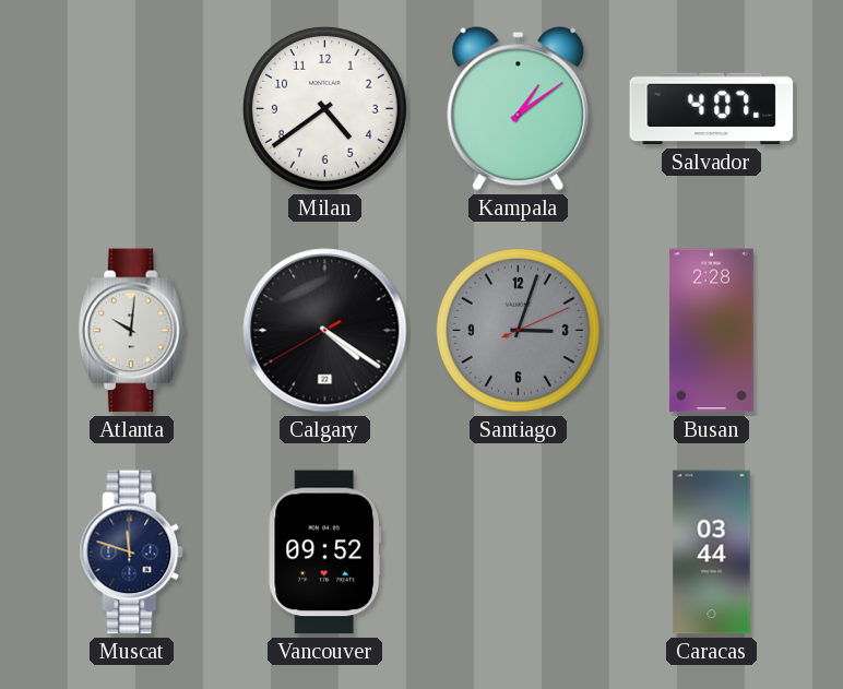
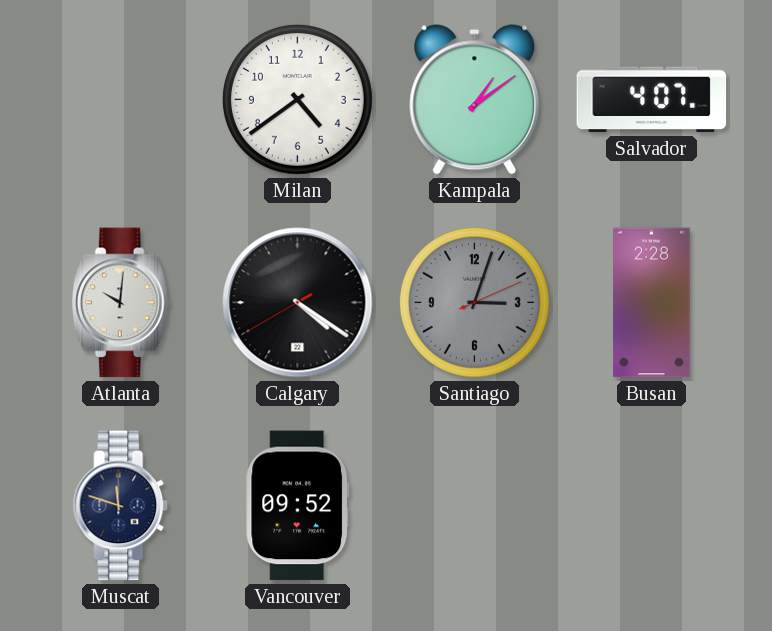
Caracas: 03:44 -> none (712, 553)
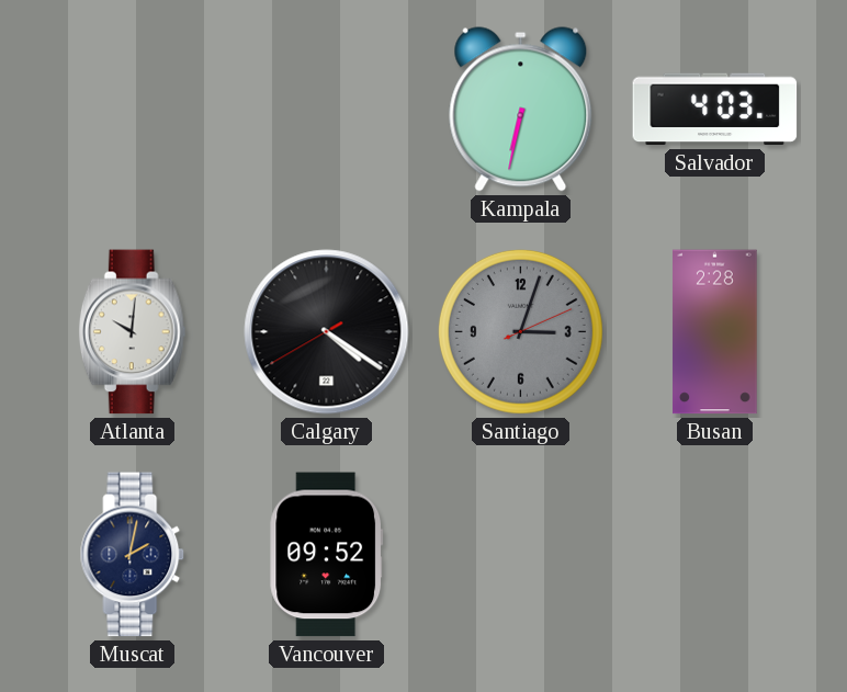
Milan: 4:39 -> none (297, 99)
Kampala: 1:09 -> 6:32 (521, 110)
Salvador: 4:07 -> 4:03 (715, 110)
Muscat: 11:48 -> 2:02 (133, 555)
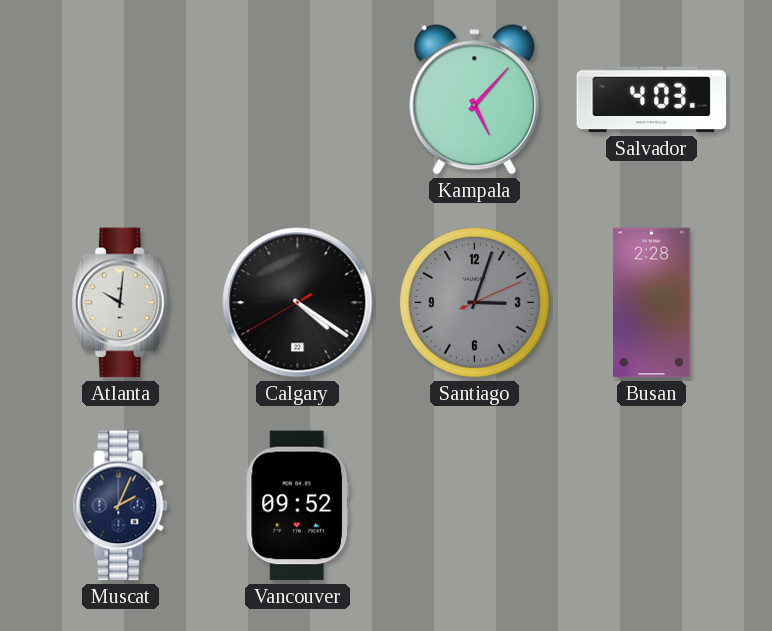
Kampala: 6:32 -> 5:07 (475, 100)
Muscat: 2:02 -> 2:04 (121, 506)
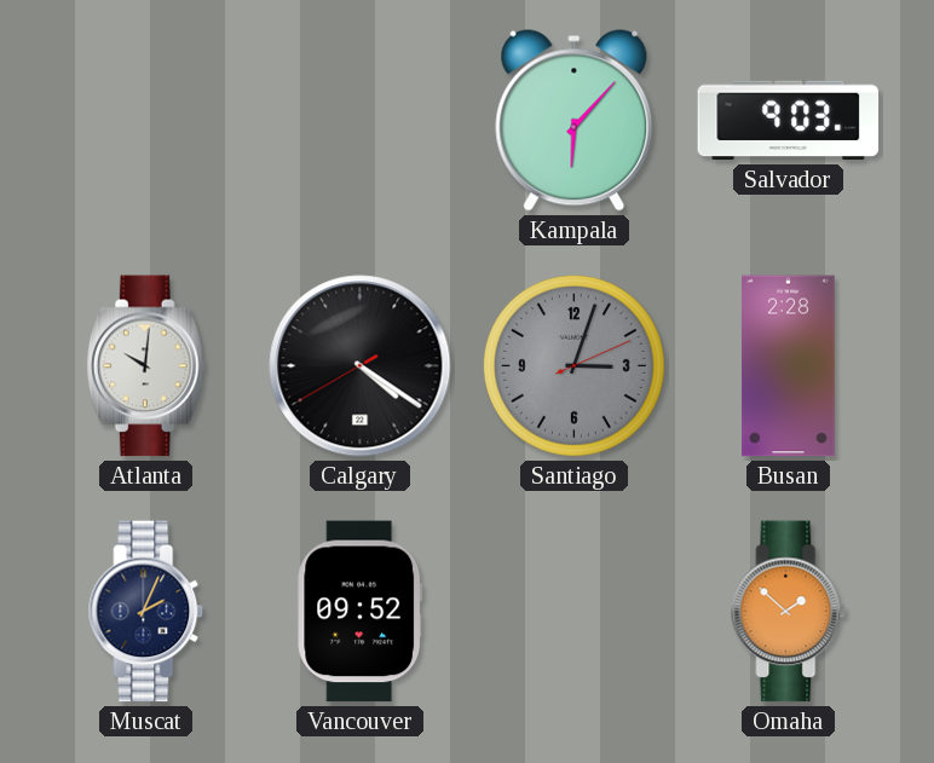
Kampala: 5:07 -> 6:07 (575, 121)
Salvador: 4:03 -> 9:03 (789, 121)
Omaha: none -> 1:52 (789, 612)
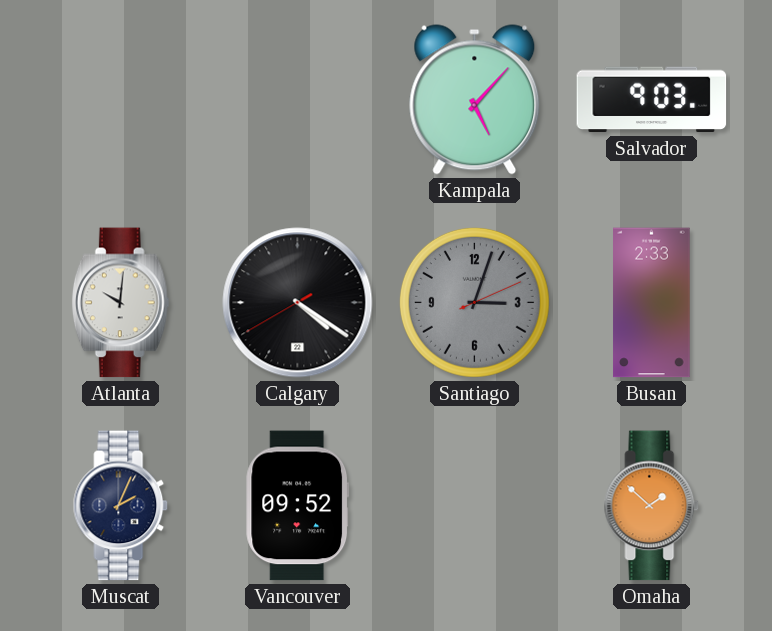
Kampala: 6:07 -> 5:07 (475, 100)
Busan: 2:28 -> 2:33 (652, 303)
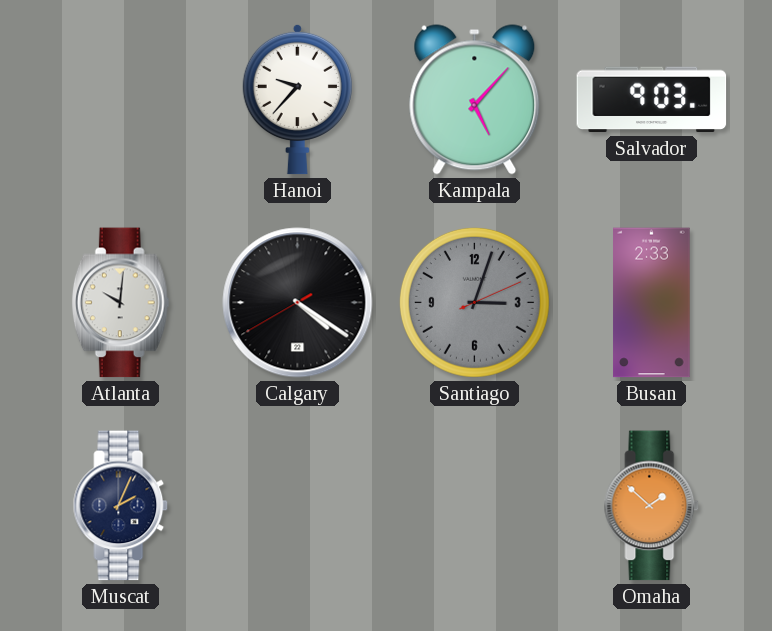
Hanoi: none -> 9:37 (297, 99)
Vancouver: 09:52 -> none (298, 506)
